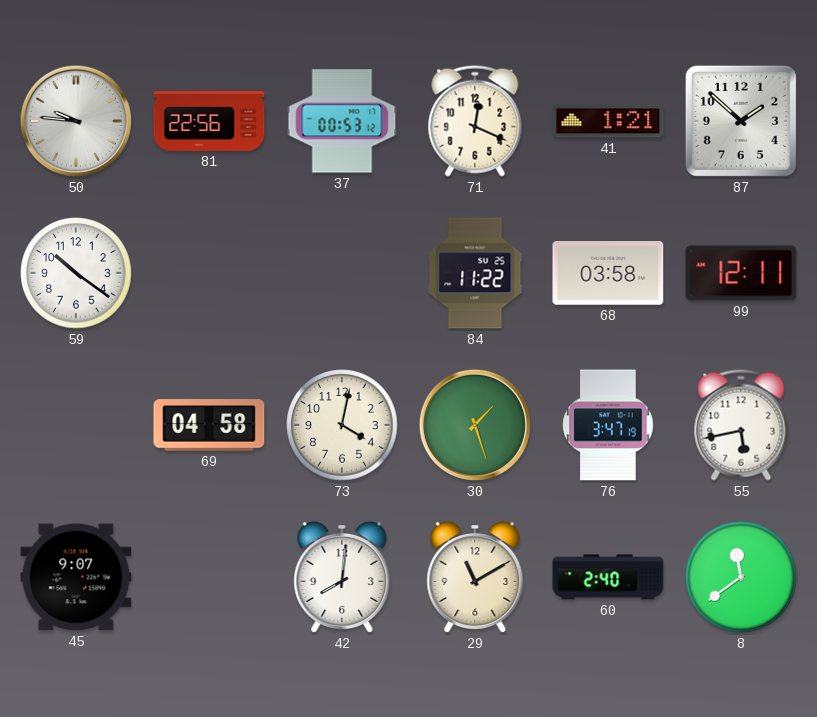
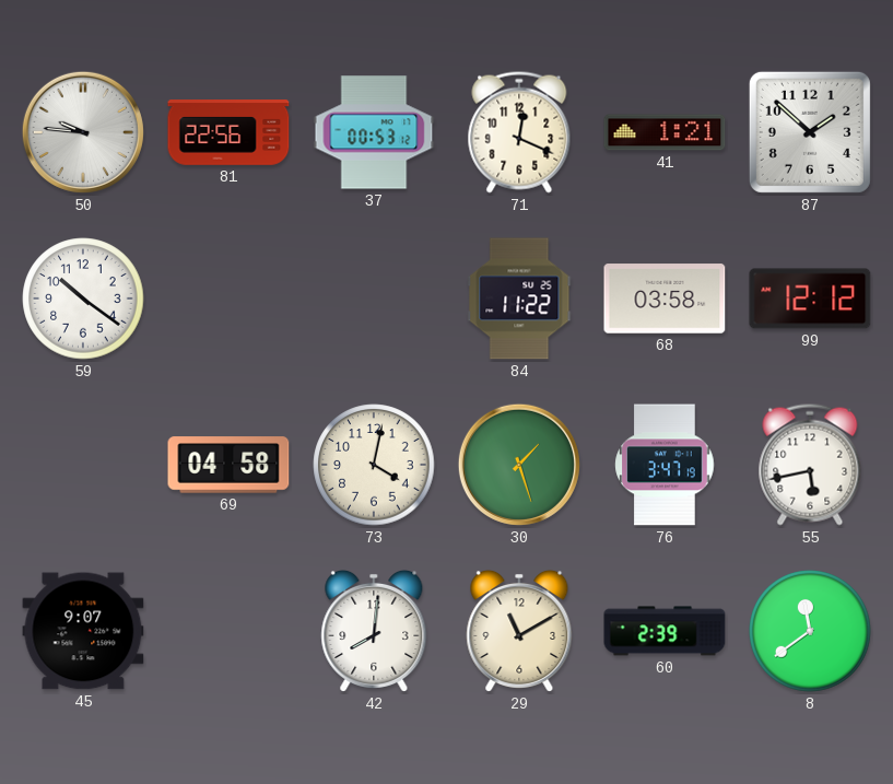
99: 12:11 -> 12:12 (810, 299)
60: 2:40 -> 2:39 (665, 631)
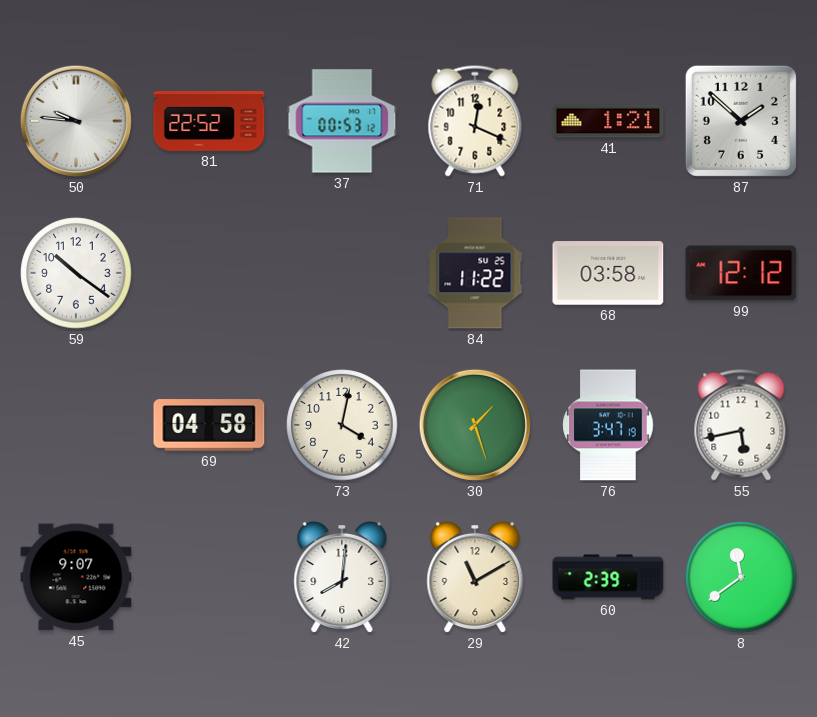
81: 22:56 -> 22:52 (209, 122)
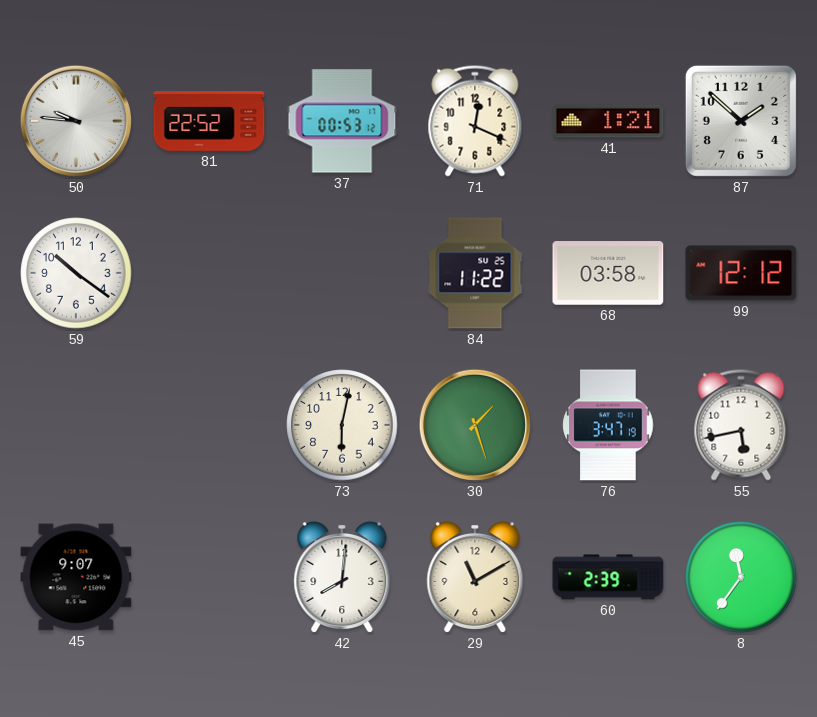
69: 04:58 -> none (209, 425)
73: 4:02 -> 6:02 (342, 425)
8: 11:39 -> 11:36 (741, 577)
